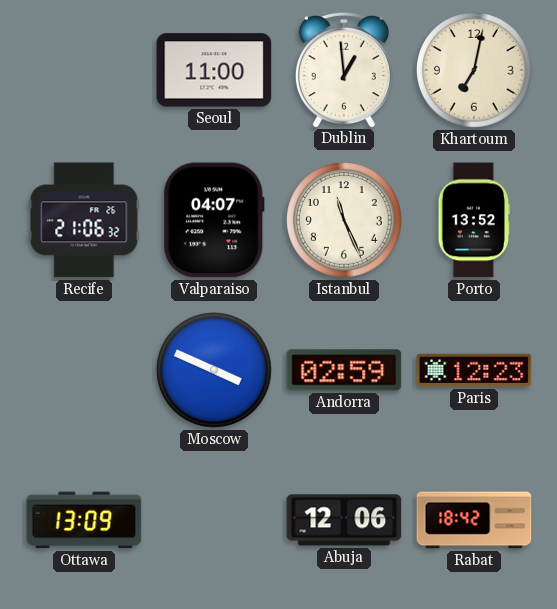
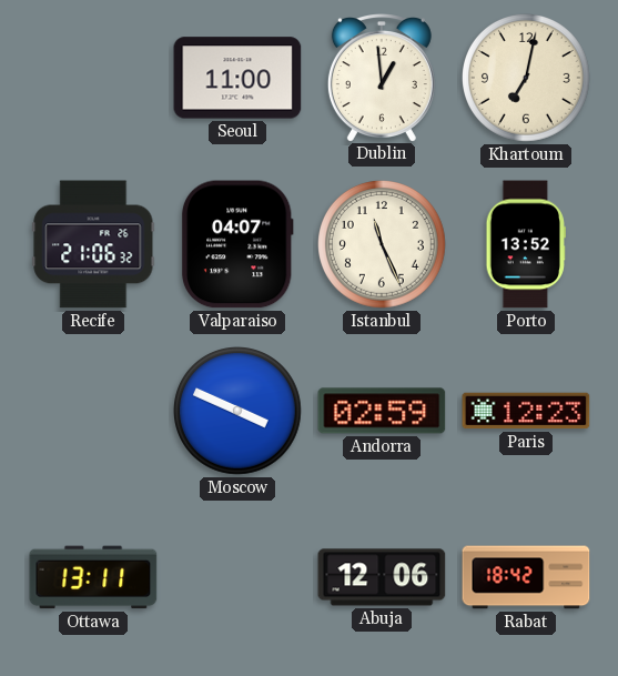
Ottawa: 13:09 -> 13:11 (93, 577)
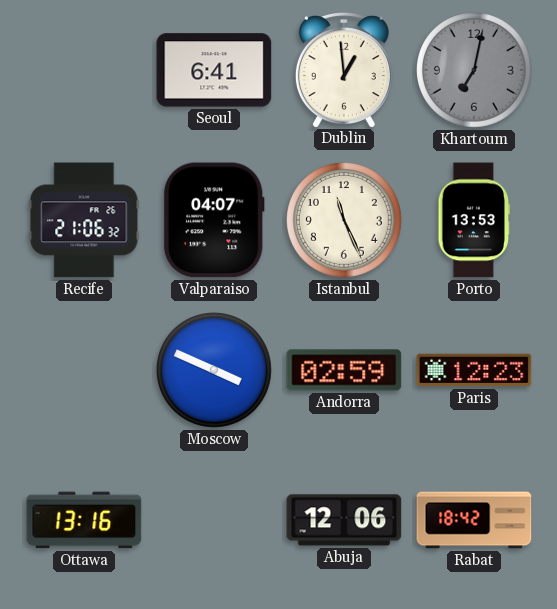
Seoul: 11:00 -> 6:41 (214, 70)
Khartoum dial: cream -> grey (475, 71)
Porto: 13:52 -> 13:53 (473, 220)
Ottawa: 13:11 -> 13:16 (84, 520)
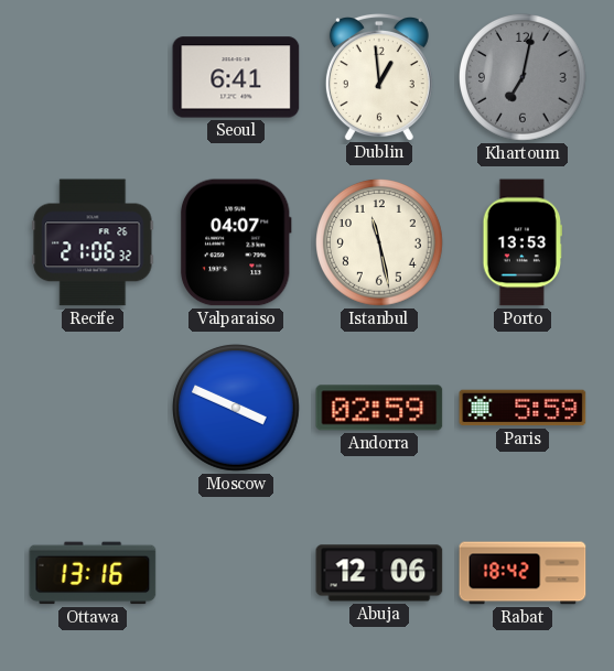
Istanbul: 11:26 -> 11:28 (380, 243)
Paris: 12:23 -> 5:59 (523, 408)
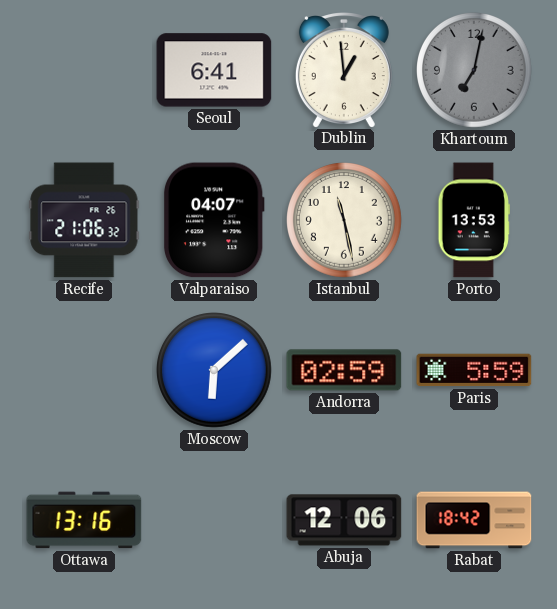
Moscow: 3:49 -> 6:08 (215, 371)
